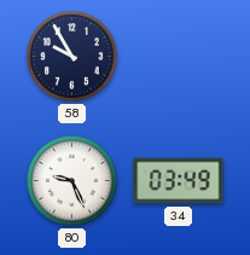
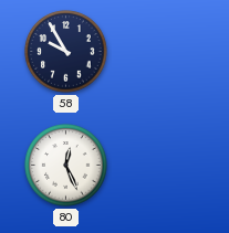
80: 9:26 -> 12:26 (66, 166)
34: 03:49 -> none (179, 181)
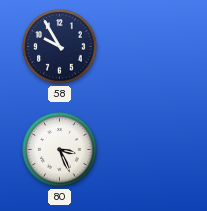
80: 12:26 -> 3:26 (60, 150)
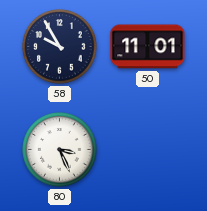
50: none -> 11:01 (148, 47)
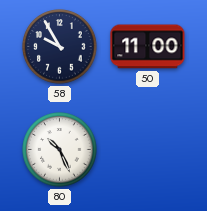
50: 11:01 -> 11:00 (148, 47)
80: 3:26 -> 10:26 (60, 150)
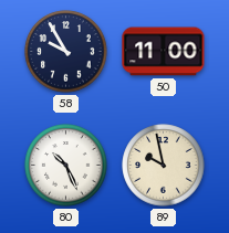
89: none -> 9:58 (164, 166)
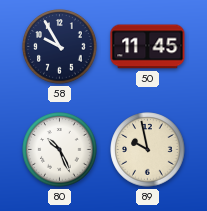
50: 11:00 -> 11:45 (148, 47)
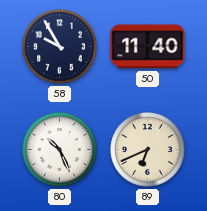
50: 11:45 -> 11:40 (148, 47)
89: 9:58 -> 6:41 (148, 150)
